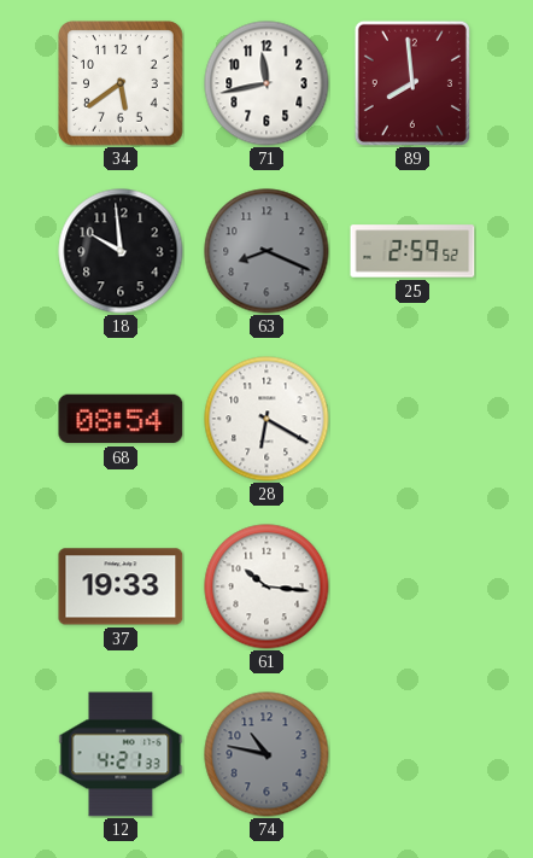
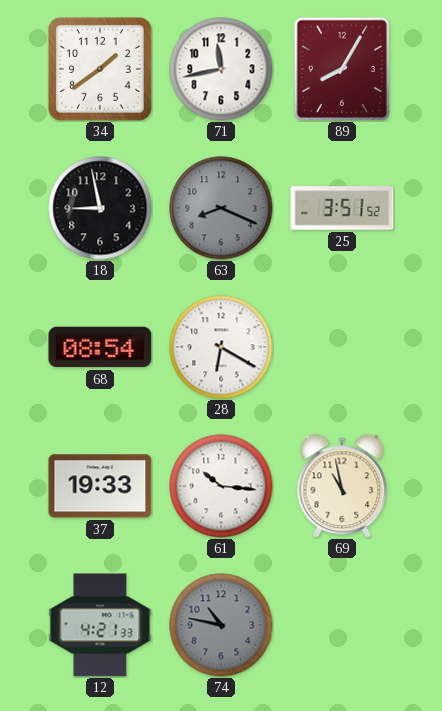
34: 5:39 -> 1:39 (100, 69)
89: 7:59 -> 8:05 (342, 69)
18: 9:59 -> 8:58 (100, 208)
25: 2:59 -> 3:51 (342, 208)
69: none -> 10:58 (342, 486)
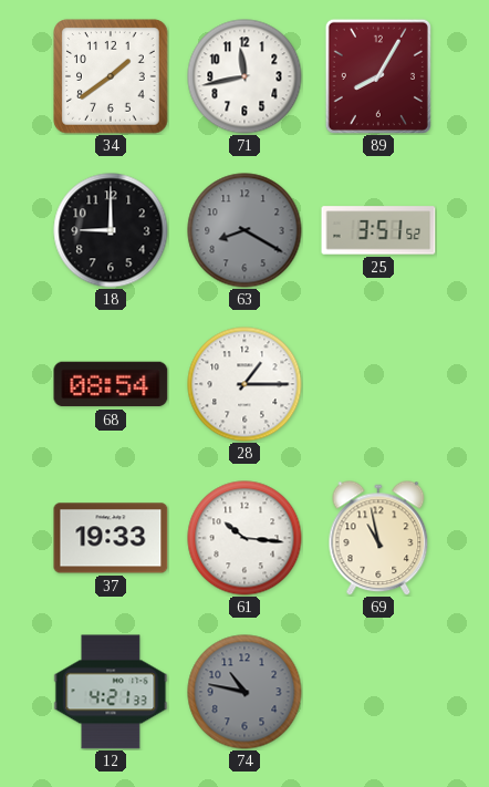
18: 8:58 -> 9:00 (111, 230)
63: 8:19 -> 8:20 (245, 230)
28: 6:20 -> 1:15 (245, 384)
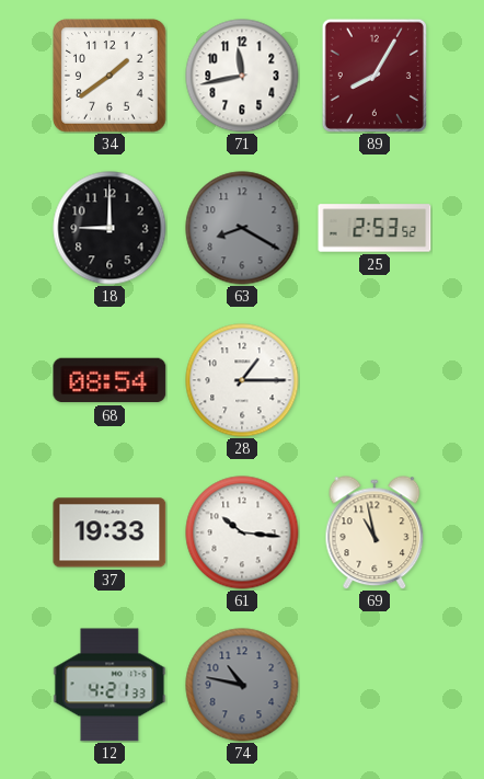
25: 3:51 -> 2:53 (374, 228)
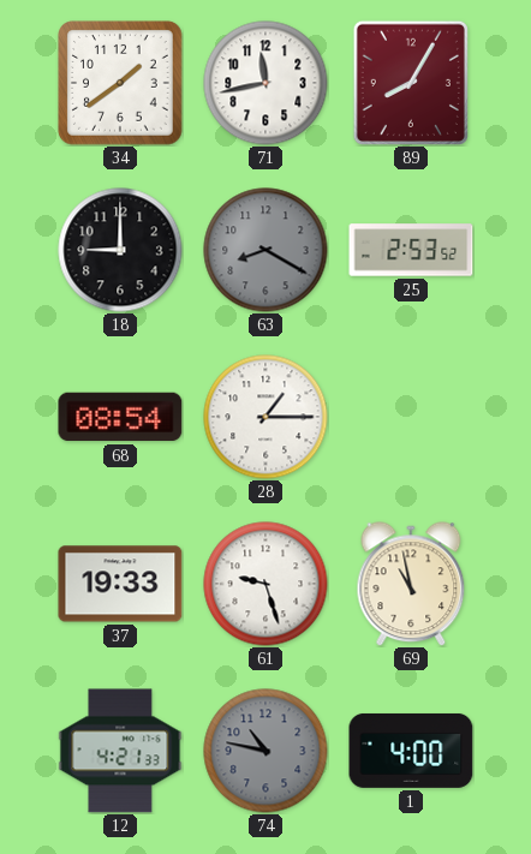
61: 10:16 -> 9:27 (265, 584)
1: none -> 4:00 (411, 751)
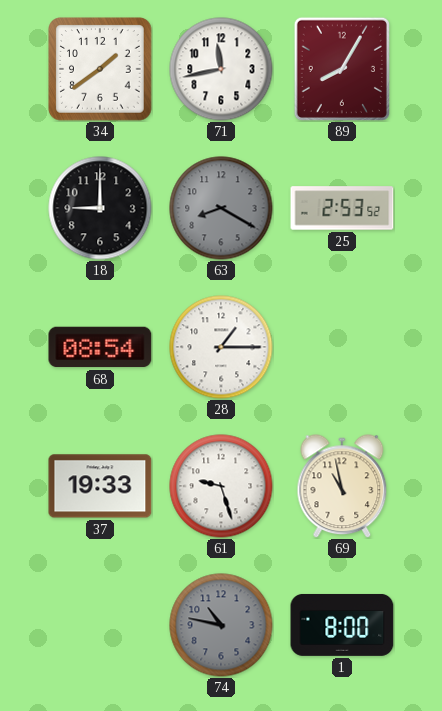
12: 4:21 -> none (120, 751)
1: 4:00 -> 8:00 (342, 625)
